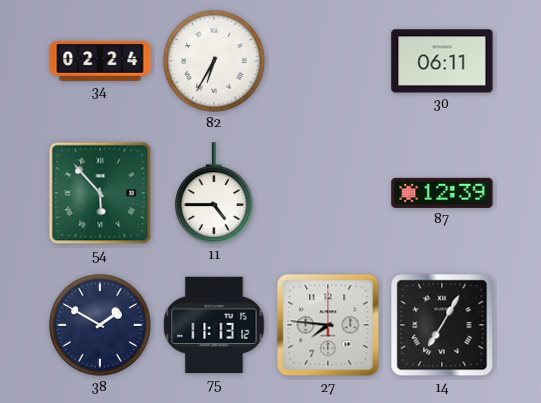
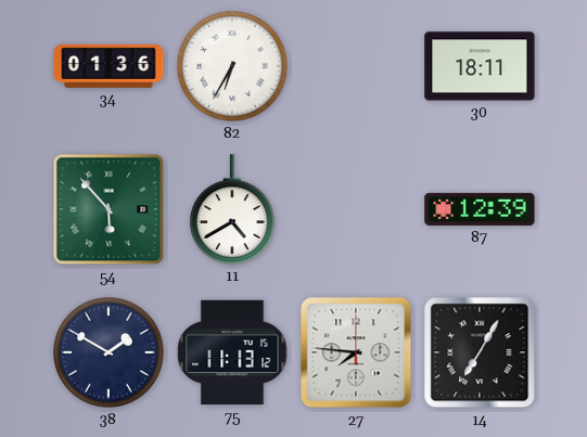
34: 02:24 -> 01:36 (109, 66)
30: 06:11 -> 18:11 (480, 66)
11: 4:45 -> 4:40 (232, 209)
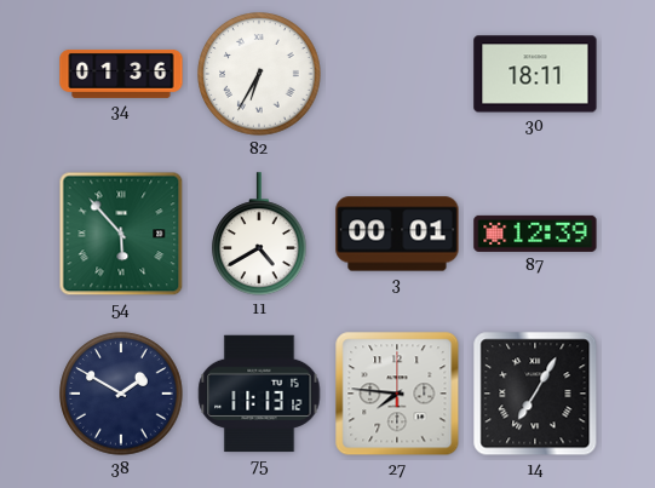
3: none -> 00:01 (397, 234)
